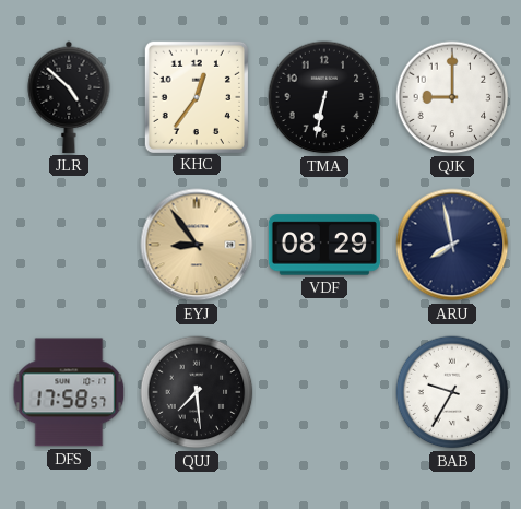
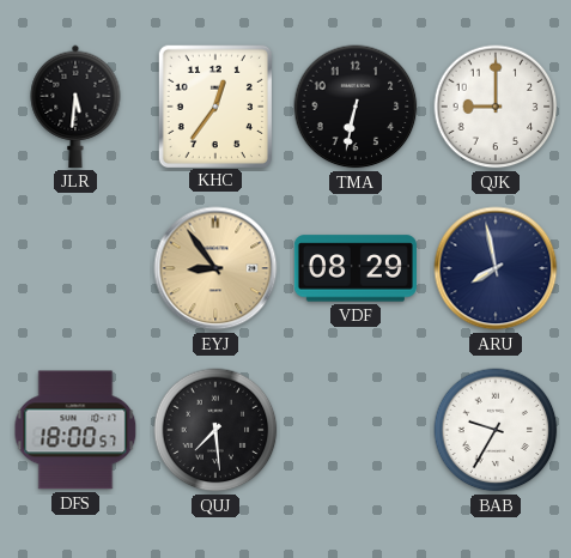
JLR: 4:52 -> 5:31 (75, 107)
DFS: 17:58 -> 18:00 (75, 430)
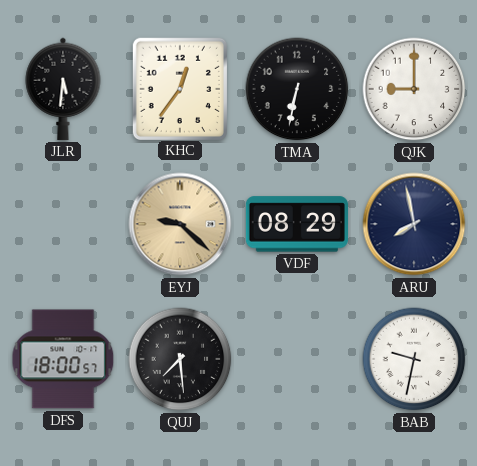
EYJ: 8:54 -> 9:22 (180, 224)
BAB: 9:35 -> 9:32 (414, 359)
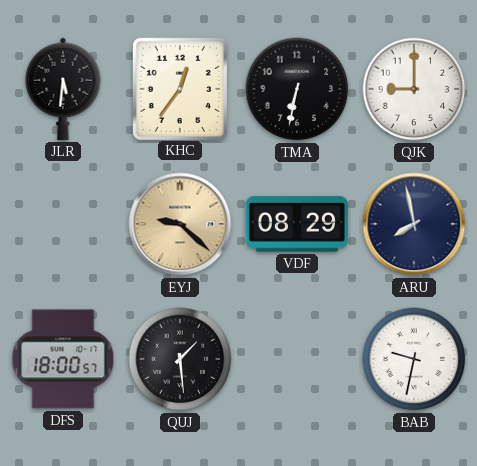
QUJ: 7:29 -> 1:29 (180, 359)
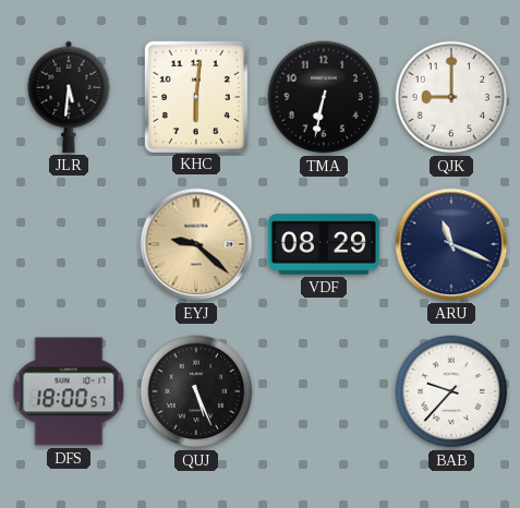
KHC: 12:36 -> 6:01 (195, 96)
ARU: 7:58 -> 11:19 (451, 244)
QUJ: 1:29 -> 5:26 (196, 391)
BAB: 9:32 -> 9:37 (451, 391)
